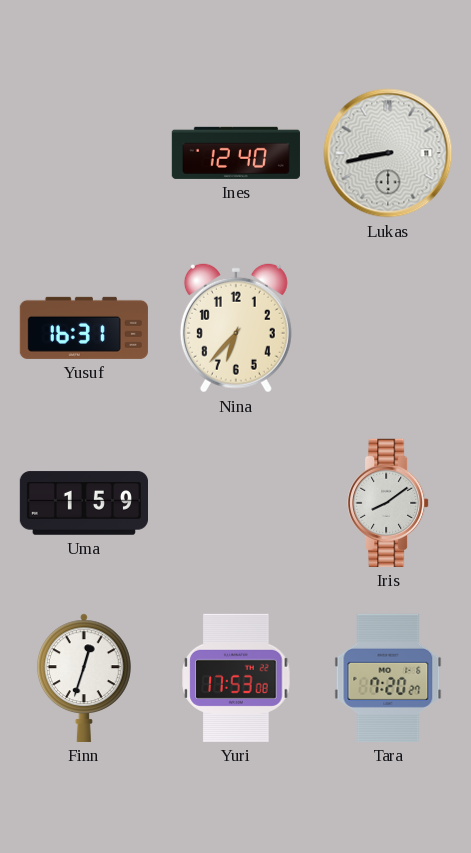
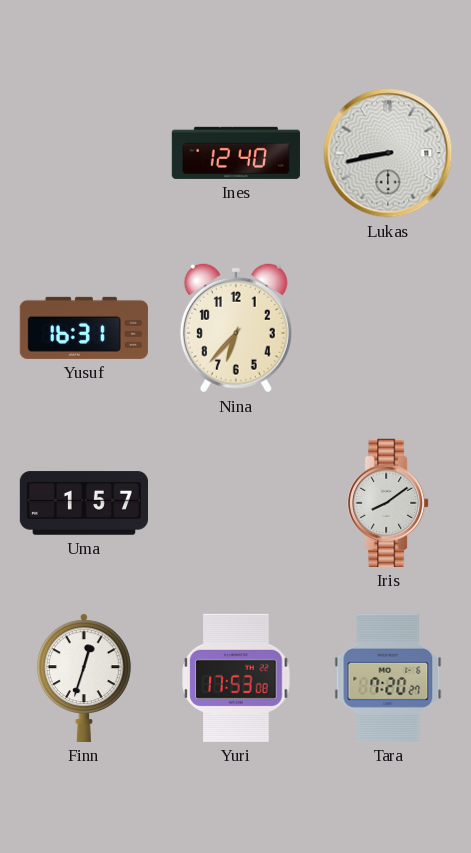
Uma: 1:59 -> 1:57 (83, 503)
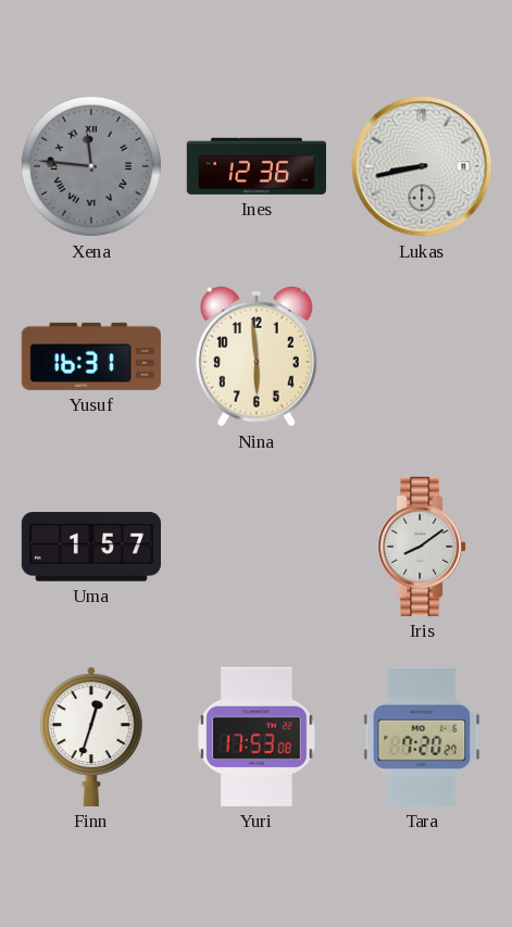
Xena: none -> 11:46 (91, 166)
Ines: 12:40 -> 12:36 (257, 166)
Nina: 6:37 -> 5:59 (257, 356)
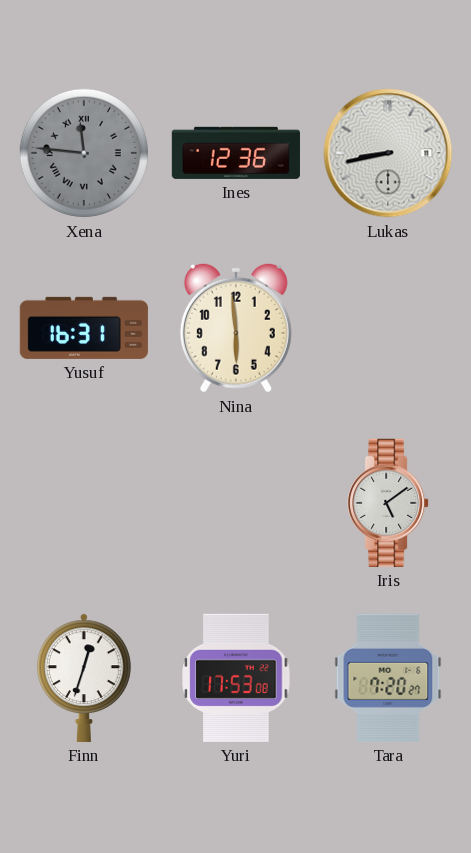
Uma: 1:57 -> none (90, 547)
Iris: 8:09 -> 5:09 (388, 503)
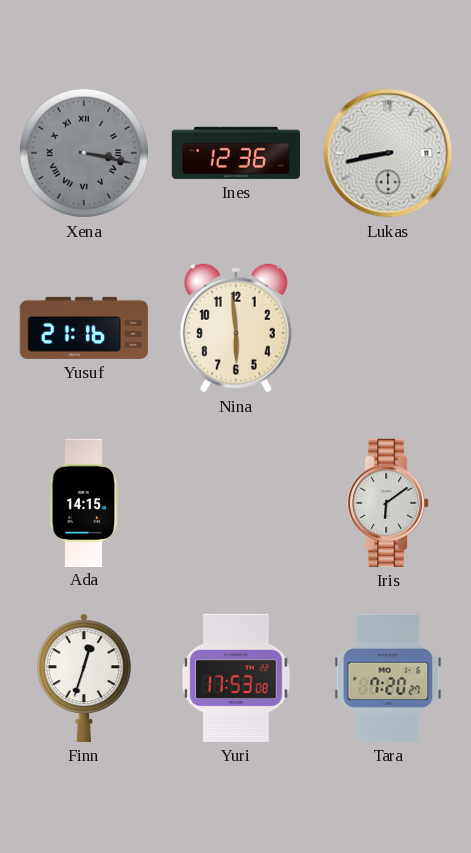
Xena: 11:46 -> 3:17 (84, 153)
Yusuf: 16:31 -> 21:16 (84, 328)
Ada: none -> 14:15 (84, 502)
Iris: 5:09 -> 6:09 (388, 503)
